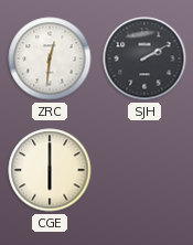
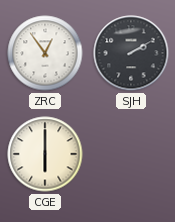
ZRC: 12:31 -> 12:54 (45, 53)
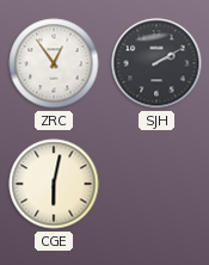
CGE: 6:00 -> 6:02 (54, 184)
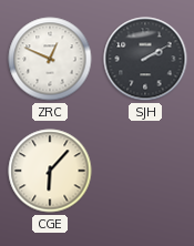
ZRC: 12:54 -> 12:49 (50, 59)
CGE: 6:02 -> 6:07 (50, 171)
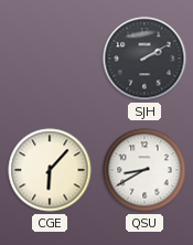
ZRC: 12:49 -> none (50, 59)
QSU: none -> 8:40 (144, 170)
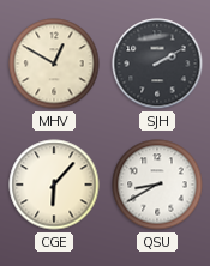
MHV: none -> 12:50 (54, 64)
